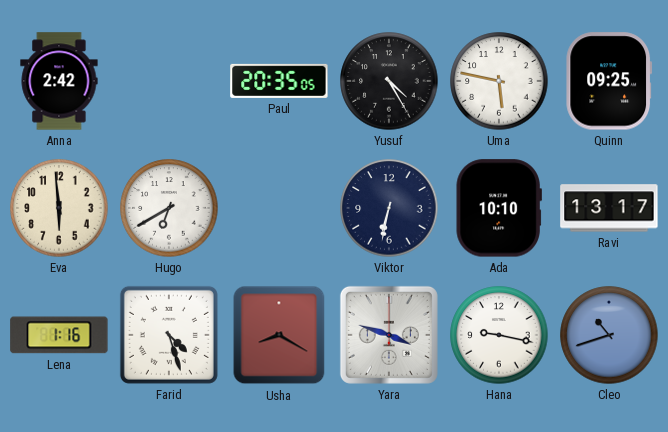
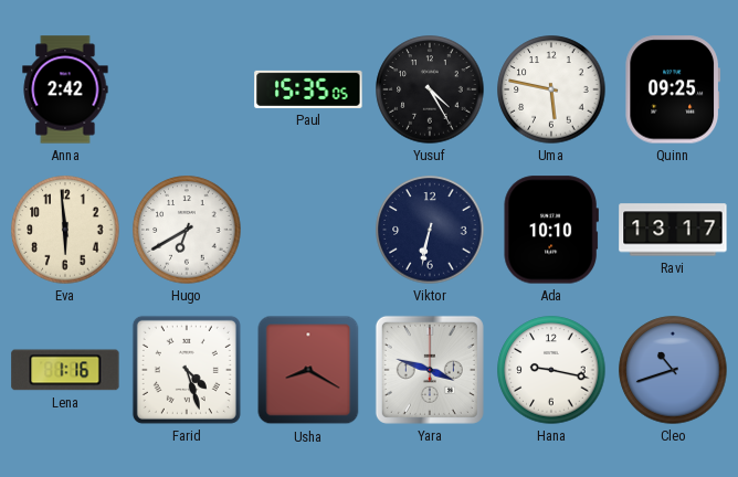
Paul: 20:35 -> 15:35 (308, 89)
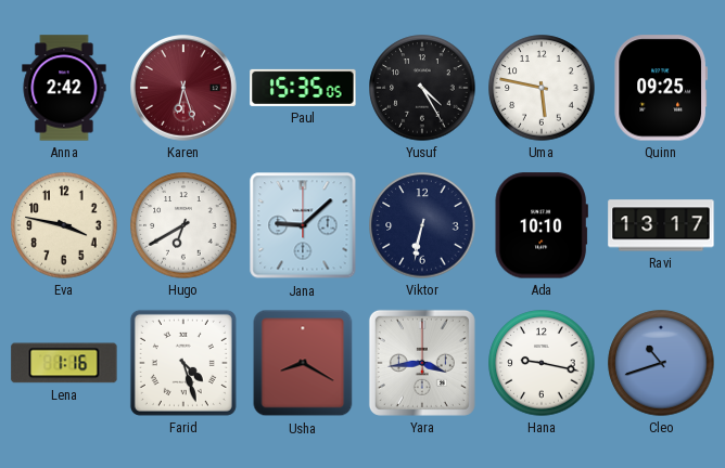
Karen: none -> 6:27 (183, 88)
Eva: 5:59 -> 3:47 (64, 225)
Jana: none -> 9:08 (303, 225)
Yara: 3:48 -> 3:44 (422, 363)
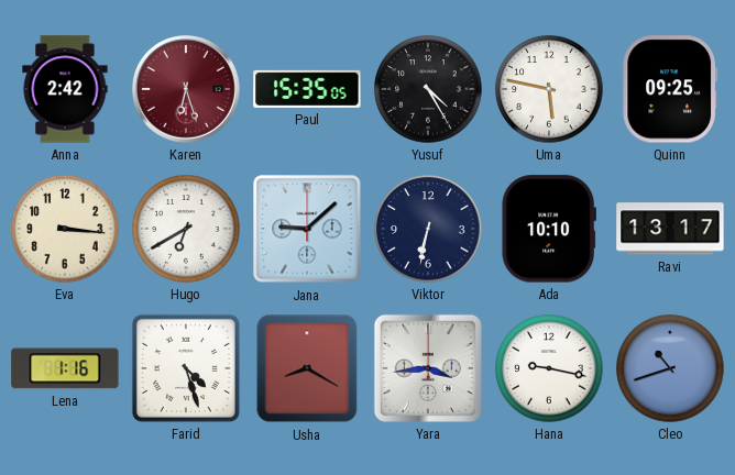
Eva: 3:47 -> 3:16 (65, 229)
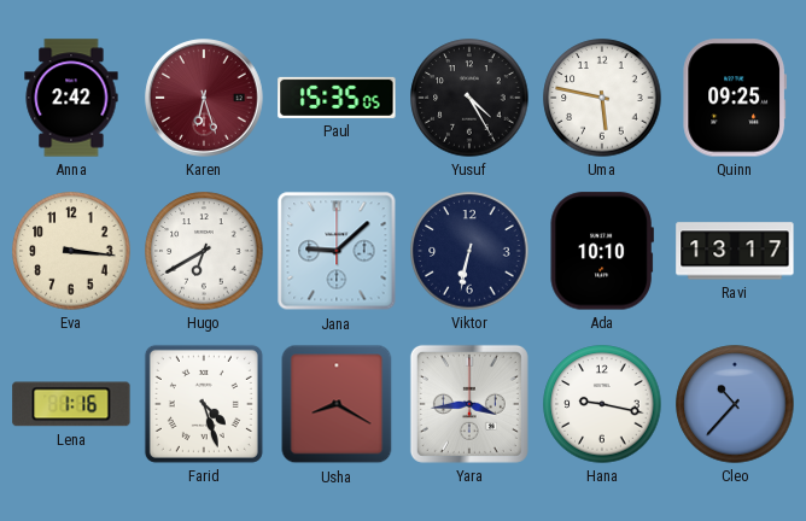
Cleo: 10:42 -> 10:37 (735, 404)
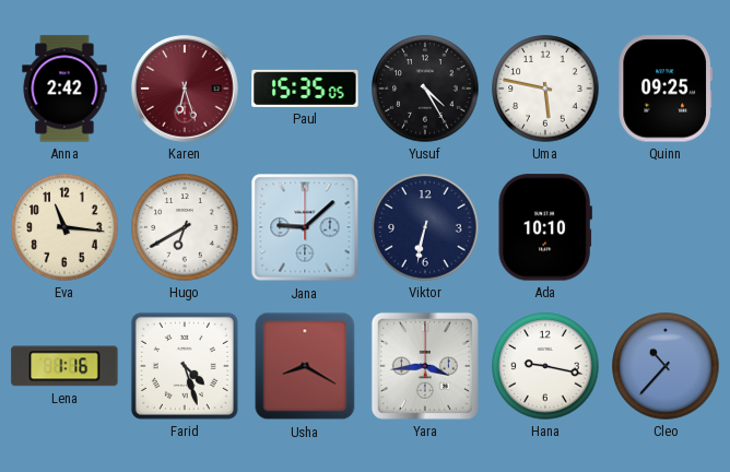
Eva: 3:16 -> 11:16 (64, 227)
Ravi: 13:17 -> none (735, 251)
